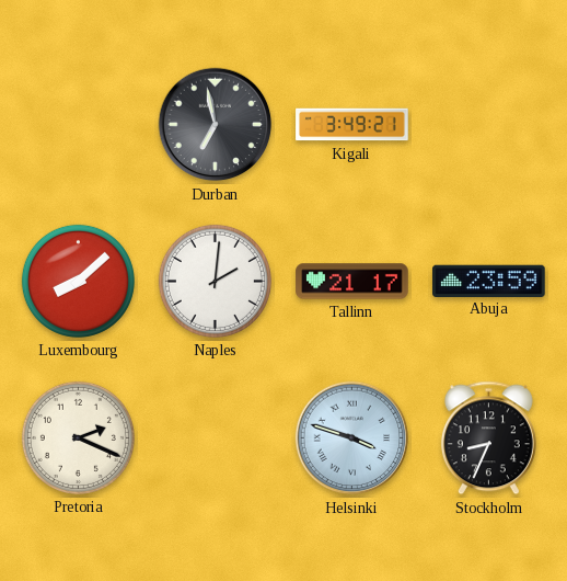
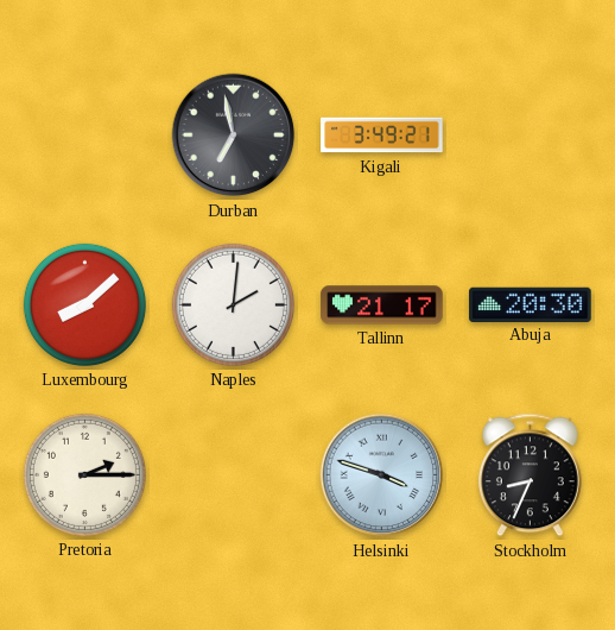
Abuja: 23:59 -> 20:30 (531, 304)
Pretoria: 2:19 -> 2:15 (84, 474)
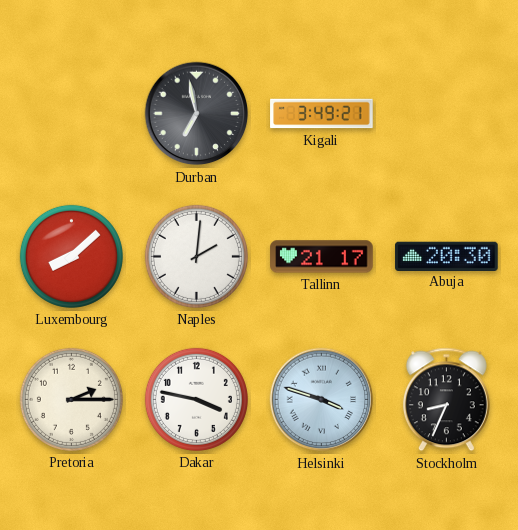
Dakar: none -> 3:47 (196, 399)
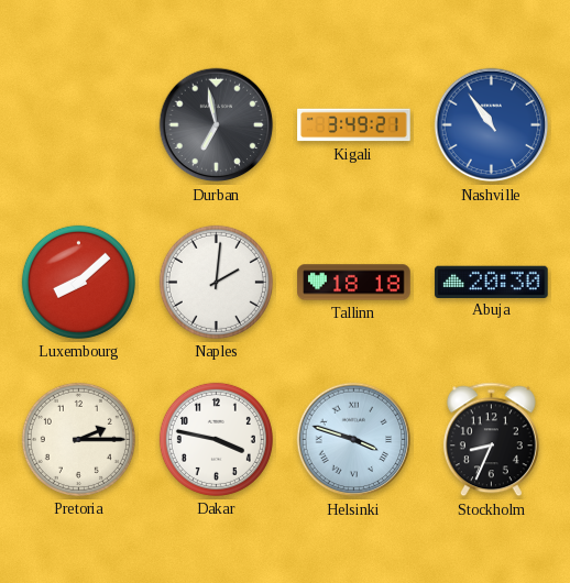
Nashville: none -> 10:54 (492, 125)
Tallinn: 21:17 -> 18:18 (354, 283)
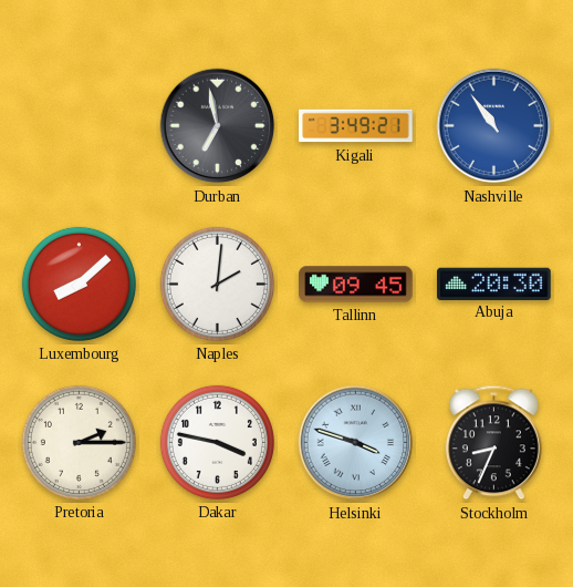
Tallinn: 18:18 -> 09:45 (356, 285)
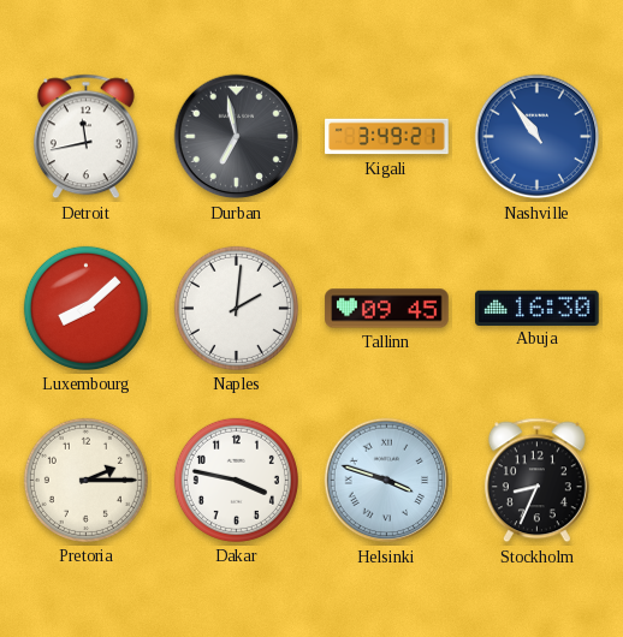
Detroit: none -> 11:43 (85, 137)
Abuja: 20:30 -> 16:30 (538, 308)
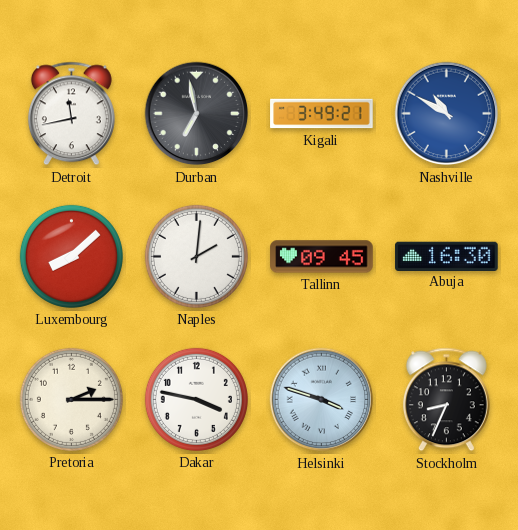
Nashville: 10:54 -> 10:50 (447, 114)
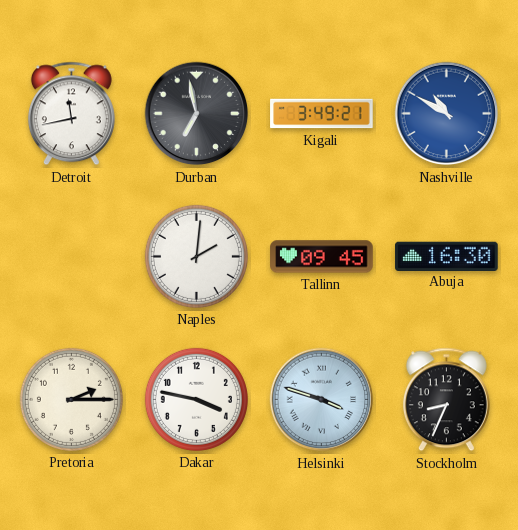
Luxembourg: 8:08 -> none (71, 256)
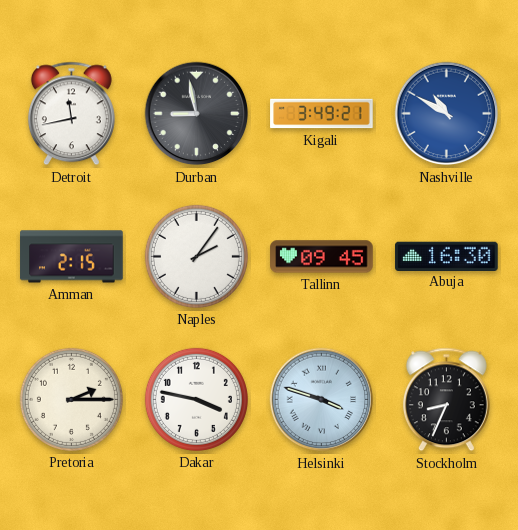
Durban: 6:58 -> 8:58 (197, 114)
Amman: none -> 2:15 (72, 257)
Naples: 2:01 -> 2:06 (196, 256)
